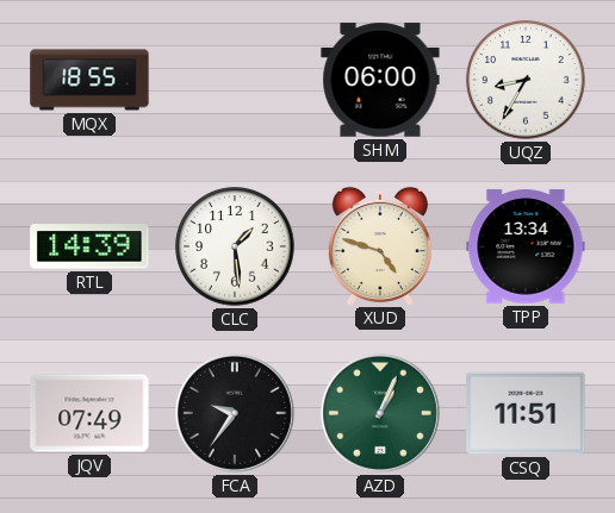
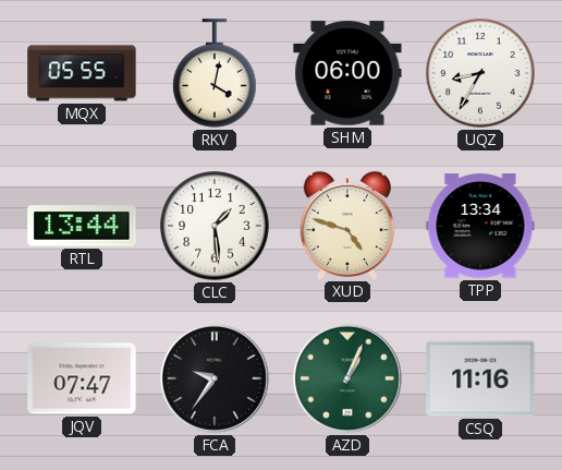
MQX: 18:55 -> 05:55 (82, 73)
RKV: none -> 4:02 (215, 73)
RTL: 14:39 -> 13:44 (82, 226)
JQV: 07:49 -> 07:47 (82, 378)
CSQ: 11:51 -> 11:16 (480, 378)
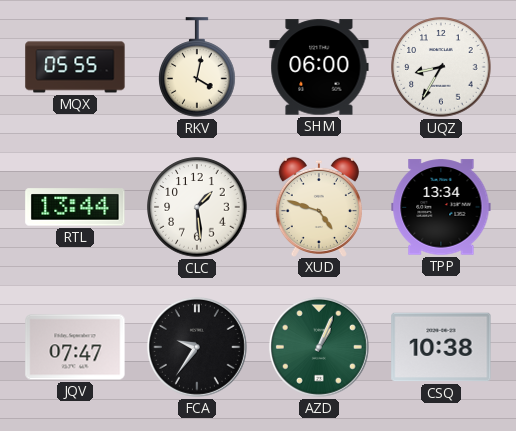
CSQ: 11:16 -> 10:38 (441, 347)
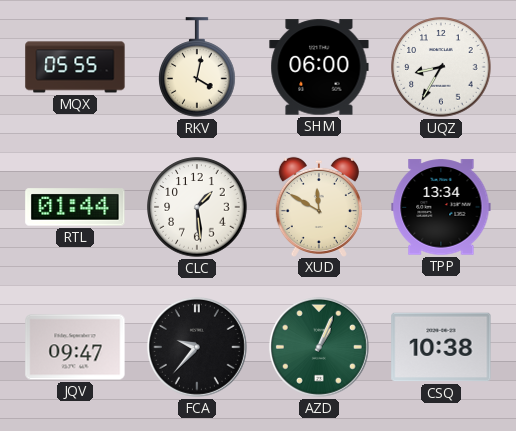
RTL: 13:44 -> 01:44 (75, 207)
XUD: 4:48 -> 11:50 (319, 206)
JQV: 07:47 -> 09:47 (75, 347)
FCA: 9:36 -> 9:37 (197, 347)
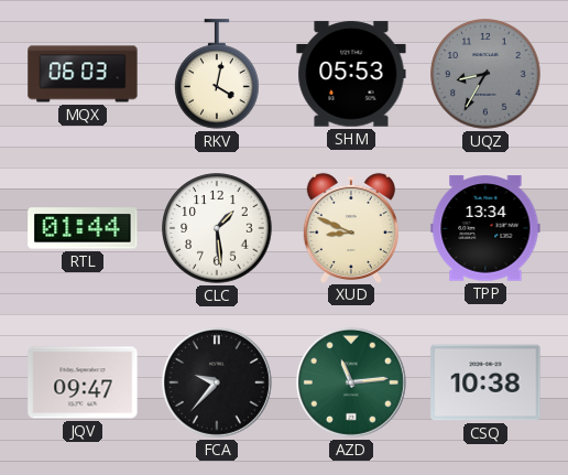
MQX: 05:55 -> 06:03 (83, 74)
SHM: 06:00 -> 05:53 (351, 74)
UQZ dial: white -> grey (485, 74)
XUD: 11:50 -> 8:49 (351, 227)
AZD: 1:04 -> 11:14 (351, 382)
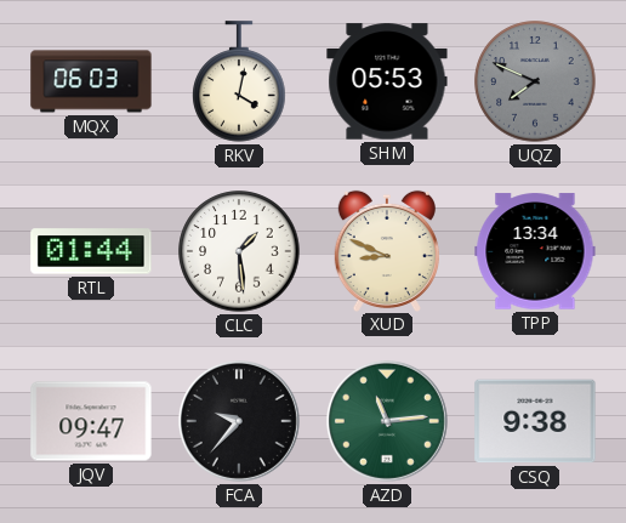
UQZ: 8:35 -> 7:49 (535, 81)
CSQ: 10:38 -> 9:38 (535, 421)
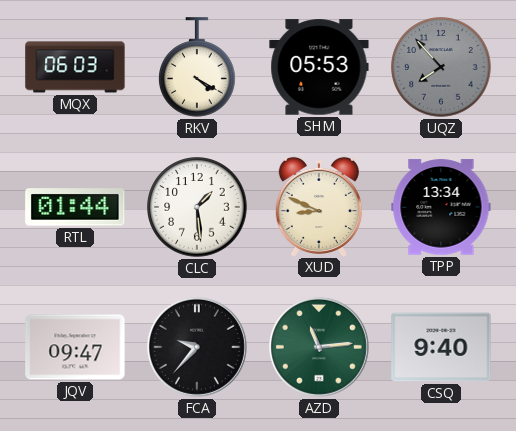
RKV: 4:02 -> 4:20 (197, 67)
UQZ: 7:49 -> 7:53 (441, 67)
CSQ: 9:38 -> 9:40 (441, 347)
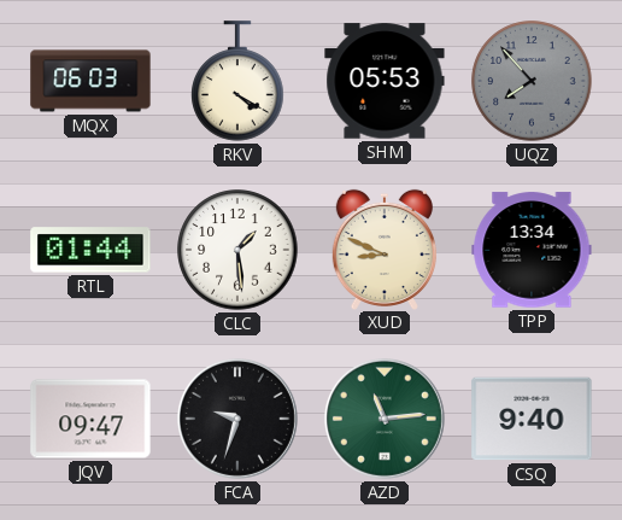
FCA: 9:37 -> 9:33 (237, 419)
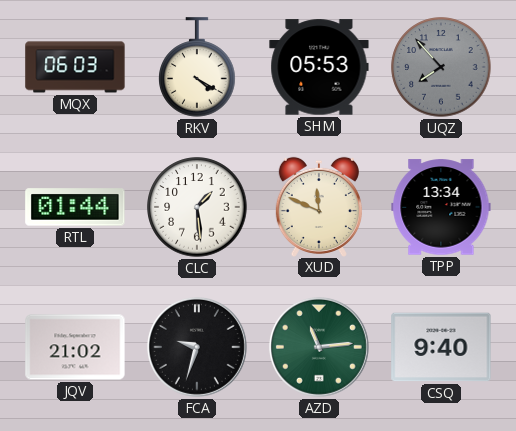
XUD: 8:49 -> 11:49 (319, 206)
JQV: 09:47 -> 21:02 (75, 347)
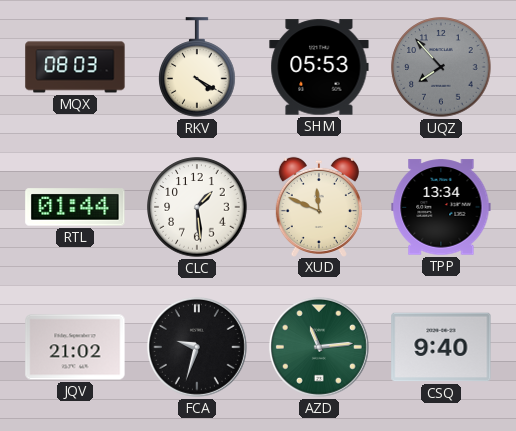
MQX: 06:03 -> 08:03 (75, 67)
